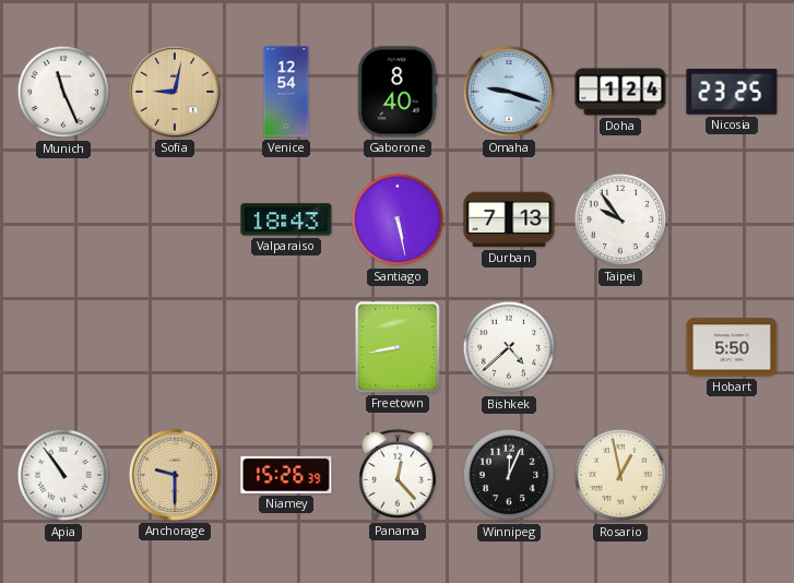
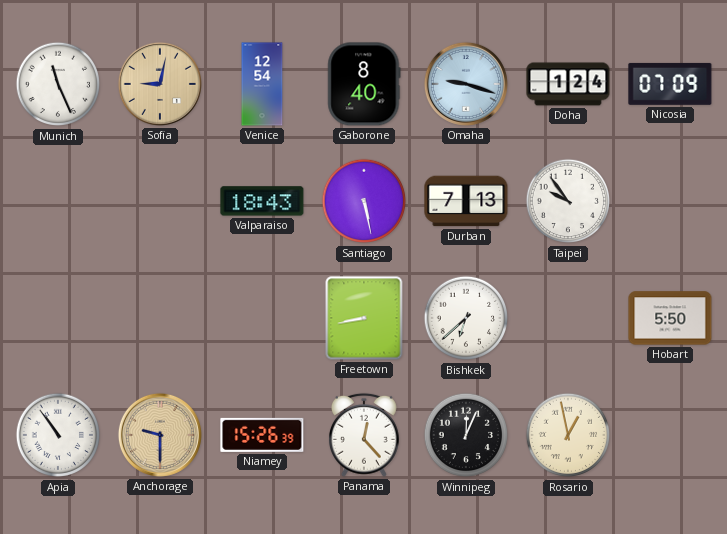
Nicosia: 23:25 -> 07:09 (670, 84)
Bishkek: 4:38 -> 6:38 (466, 318)
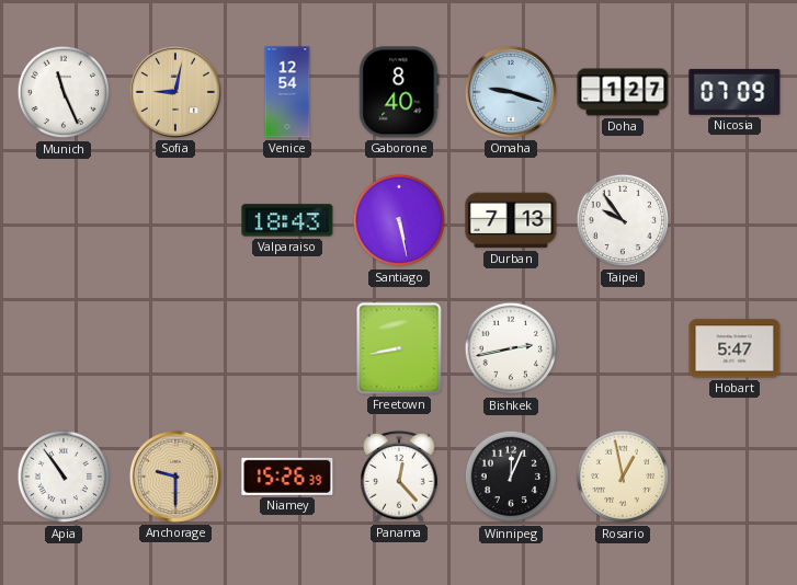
Doha: 1:24 -> 1:27 (623, 92)
Bishkek: 6:38 -> 2:43 (511, 348)
Hobart: 5:50 -> 5:47 (735, 348)
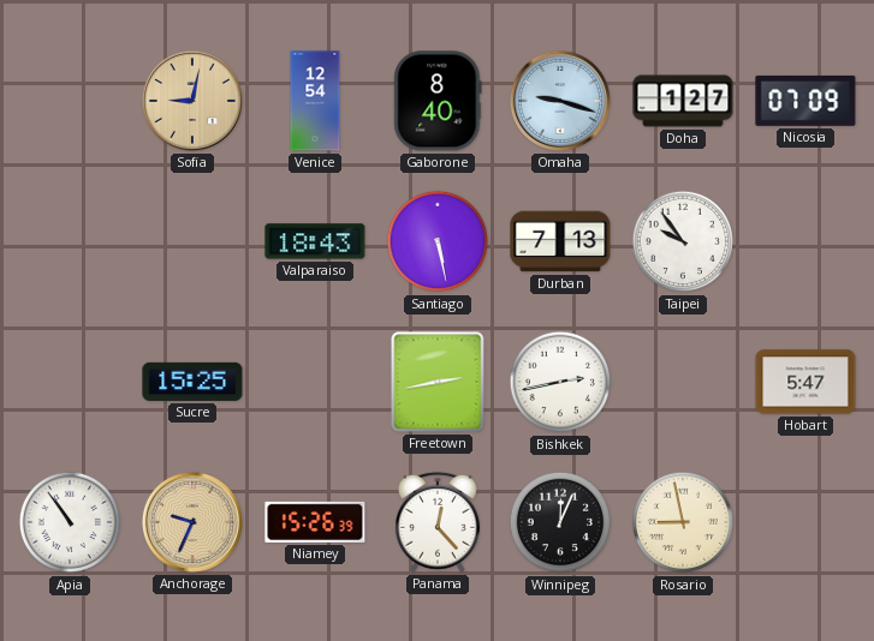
Munich: 11:26 -> none (64, 92)
Sucre: none -> 15:25 (192, 382)
Freetown: 8:43 -> 2:43 (438, 382)
Anchorage: 9:30 -> 9:34 (192, 522)
Rosario: 12:58 -> 8:58 (683, 522)
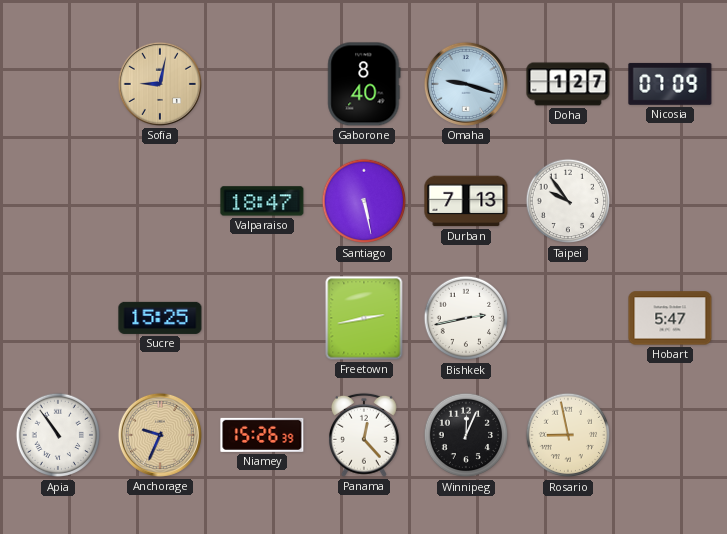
Venice: 12:54 -> none (315, 101)
Valparaiso: 18:43 -> 18:47 (262, 201)
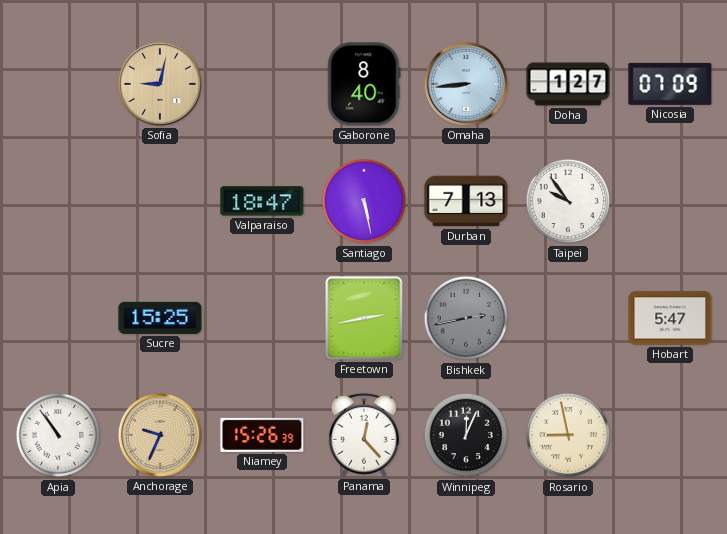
Omaha: 9:18 -> 8:44 (466, 84)
Bishkek dial: white -> grey (466, 318)
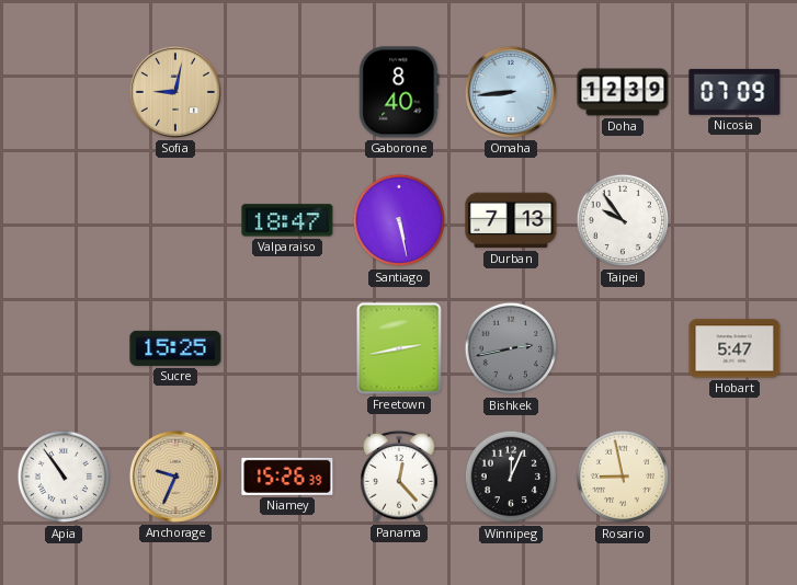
Doha: 1:27 -> 12:39 (623, 92)
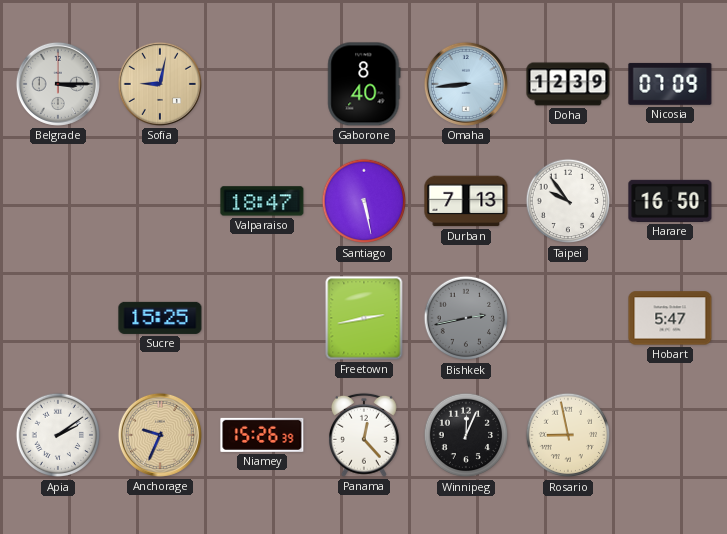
Belgrade: none -> 3:15 (58, 84)
Harare: none -> 16:50 (670, 201)
Apia: 10:54 -> 2:09 (58, 435)
